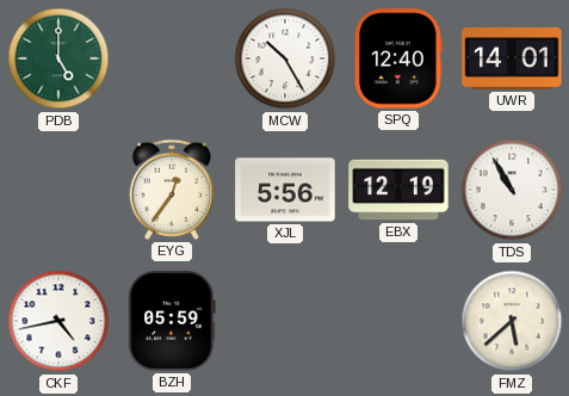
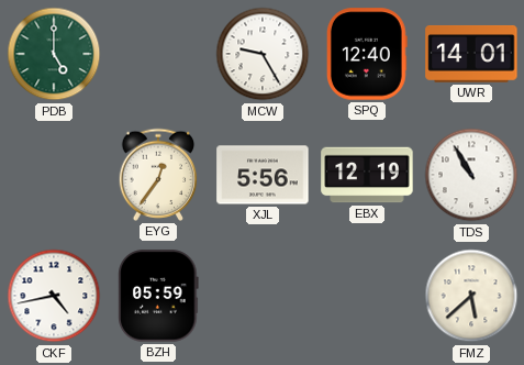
MCW: 10:25 -> 9:25 (263, 54)
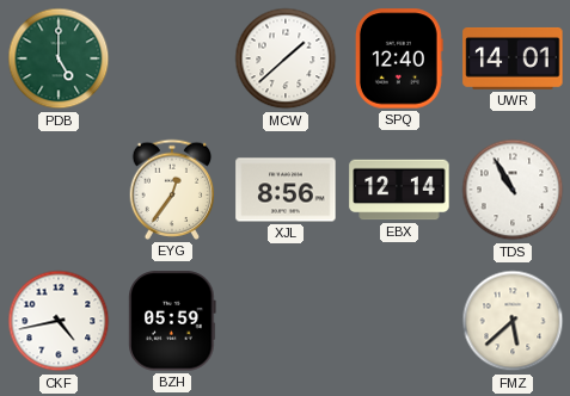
MCW: 9:25 -> 1:38 (286, 58)
XJL: 5:56 -> 8:56 (286, 190)
EBX: 12:19 -> 12:14 (399, 190)
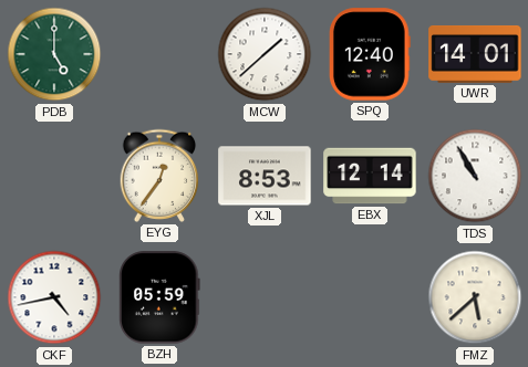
XJL: 8:56 -> 8:53 (265, 176)
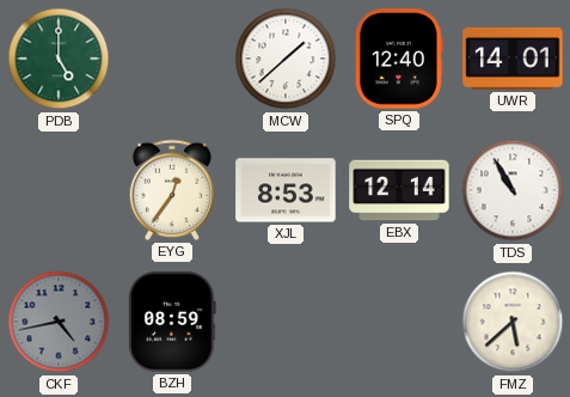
CKF dial: white -> grey (59, 322)
BZH: 05:59 -> 08:59 (172, 322)
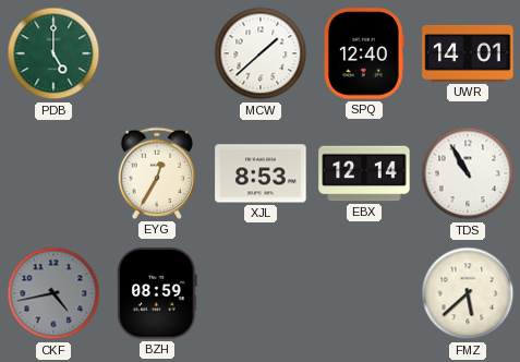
EYG: 12:36 -> 12:35 (157, 173)
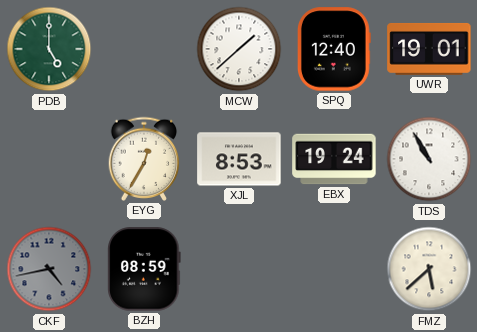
UWR: 14:01 -> 19:01 (429, 49)
EBX: 12:14 -> 19:24 (334, 159)
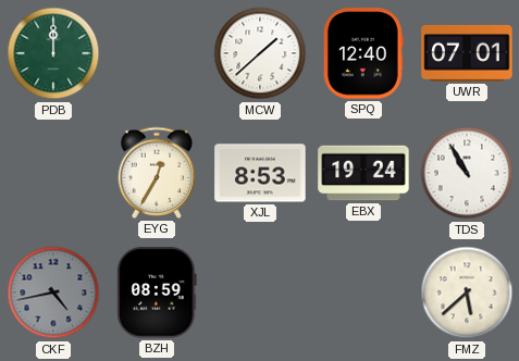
PDB: 5:00 -> 12:00 (53, 53)
UWR: 19:01 -> 07:01 (467, 53)
